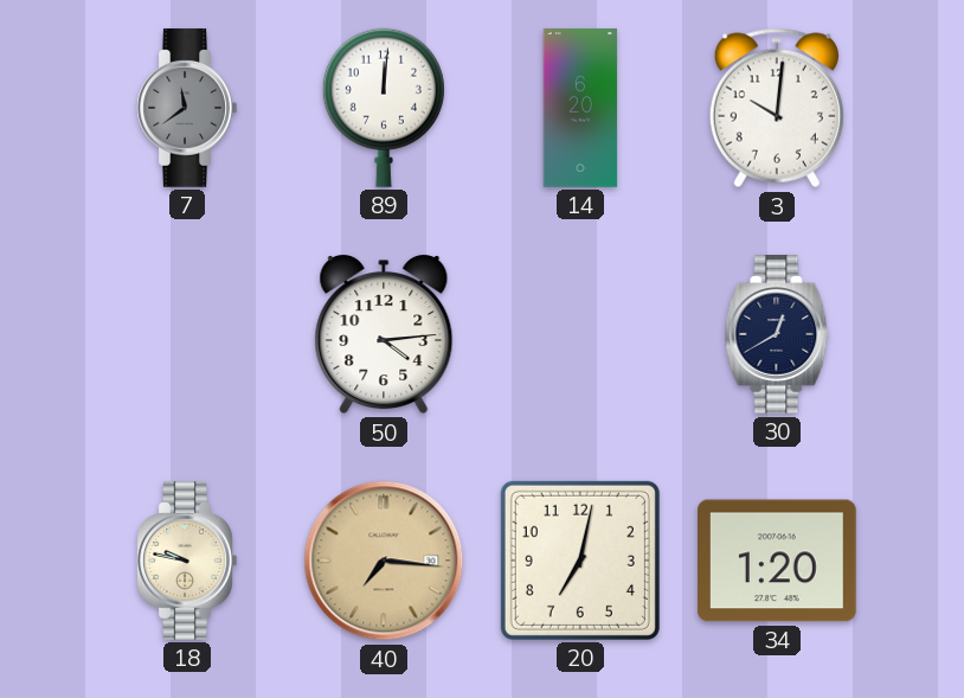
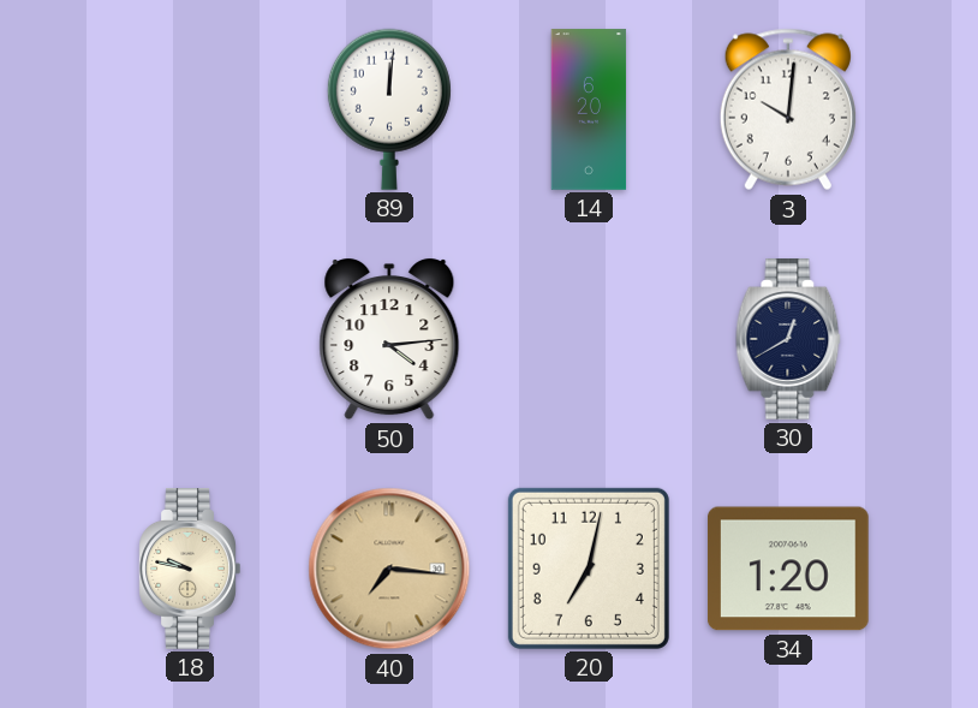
7: 11:39 -> none (187, 108)
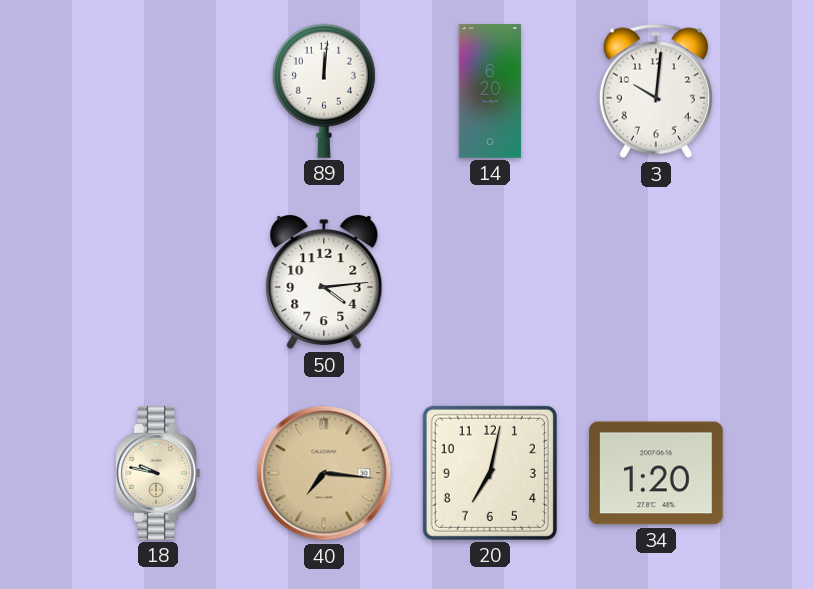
30: 12:40 -> none (788, 339)
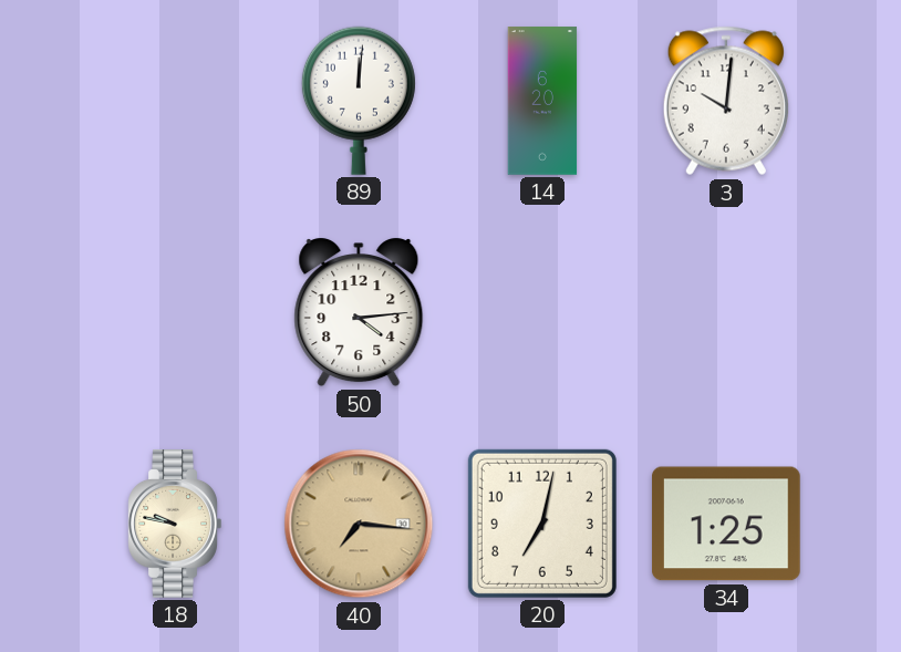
34: 1:20 -> 1:25 (727, 524)
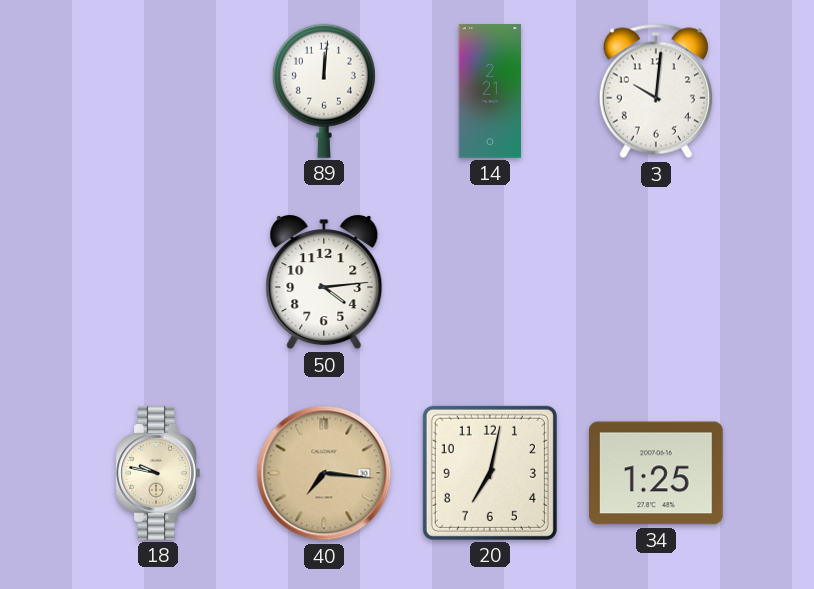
14: 6:20 -> 2:21 (490, 91)
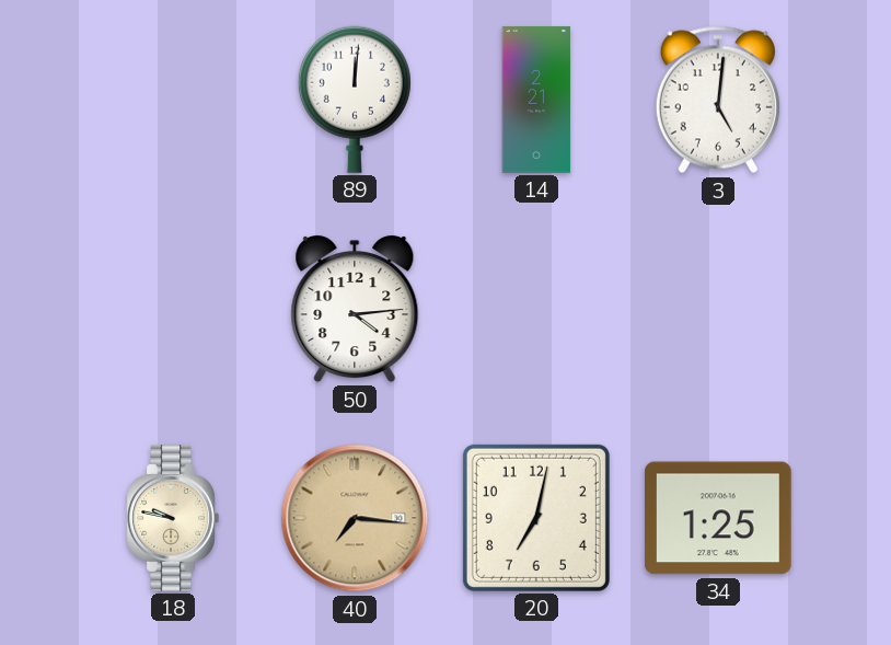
3: 10:01 -> 5:01 (718, 100)
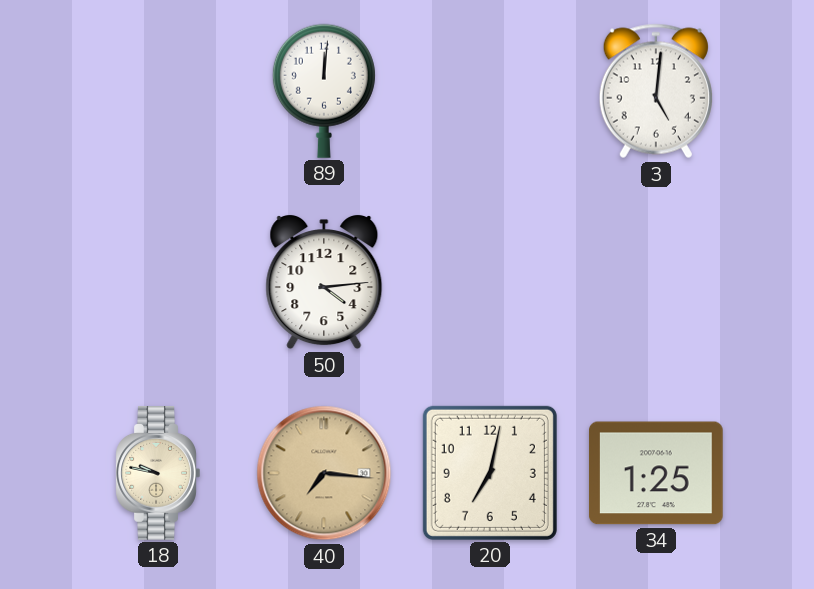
14: 2:21 -> none (536, 100)
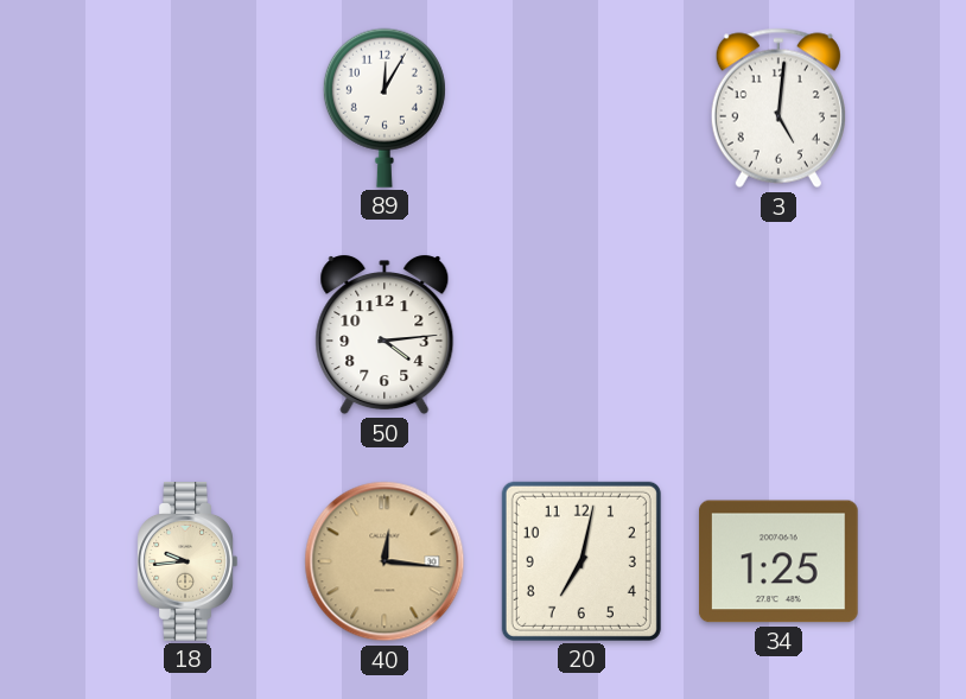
89: 12:01 -> 12:05 (385, 108)
18: 9:47 -> 9:44 (188, 561)
40: 7:16 -> 12:16 (385, 561)
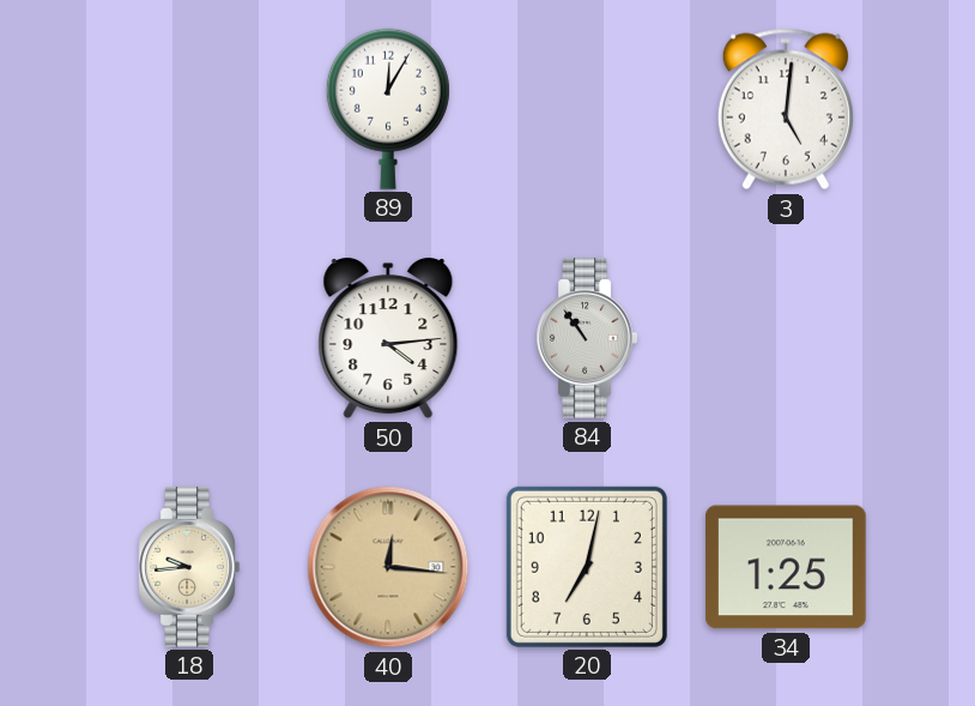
84: none -> 10:54 (587, 338)
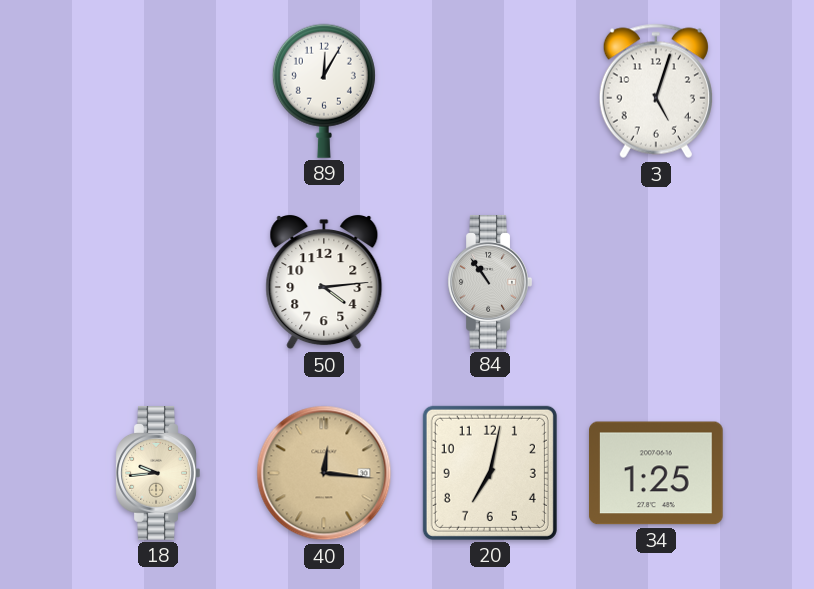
3: 5:01 -> 5:03 (656, 91)
